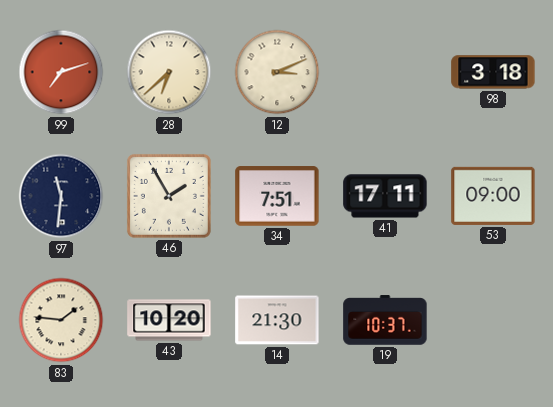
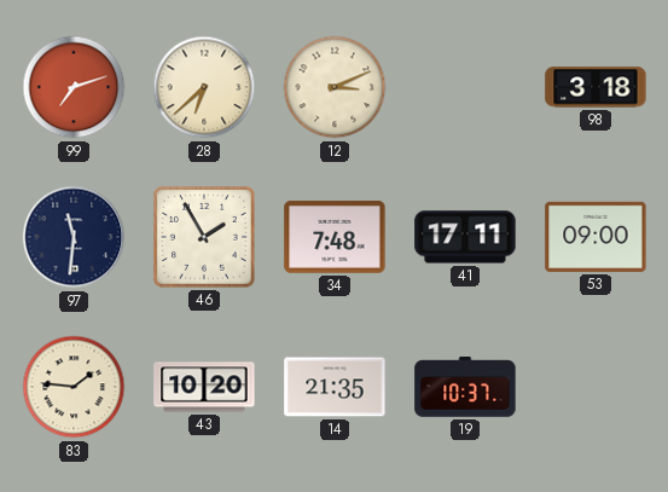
34: 7:51 -> 7:48 (335, 237)
14: 21:30 -> 21:35 (335, 387)
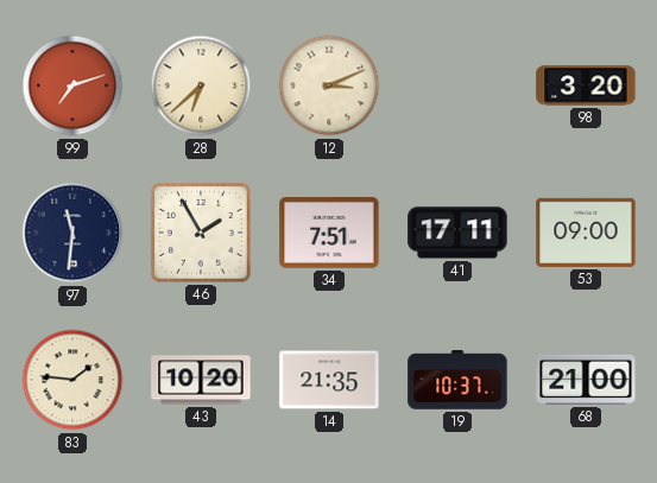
98: 3:18 -> 3:20 (586, 85)
34: 7:48 -> 7:51 (329, 233)
68: none -> 21:00 (586, 380)
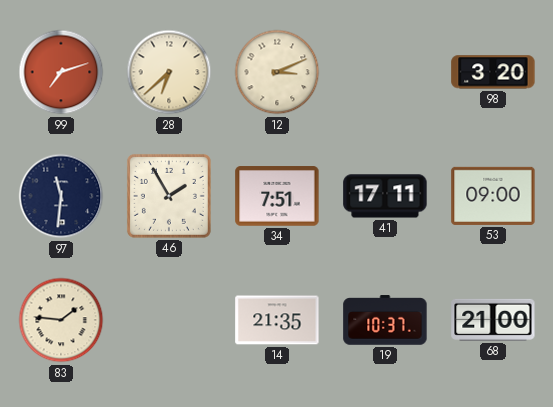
43: 10:20 -> none (201, 380)
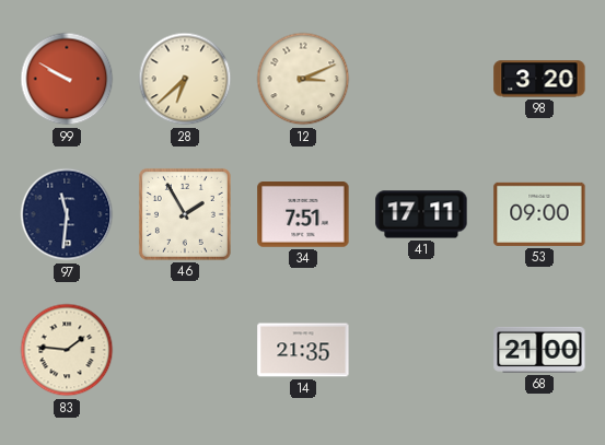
99: 7:12 -> 9:50 (67, 79)
19: 10:37 -> none (385, 320)
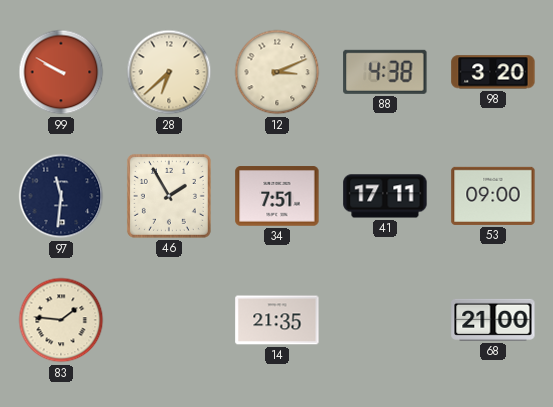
88: none -> 4:38 (385, 72)
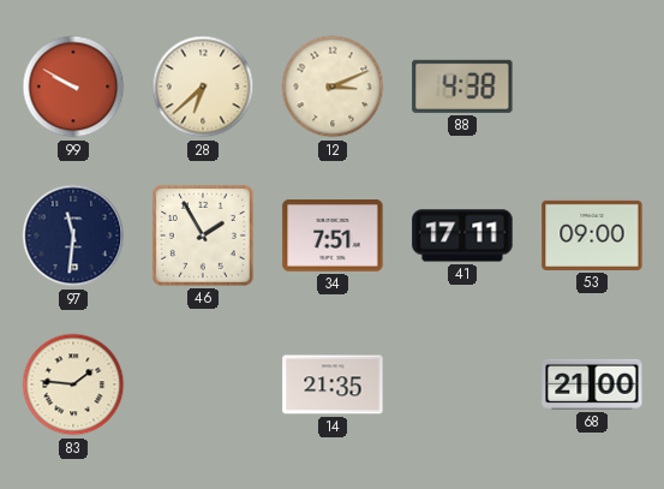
98: 3:20 -> none (493, 72)
